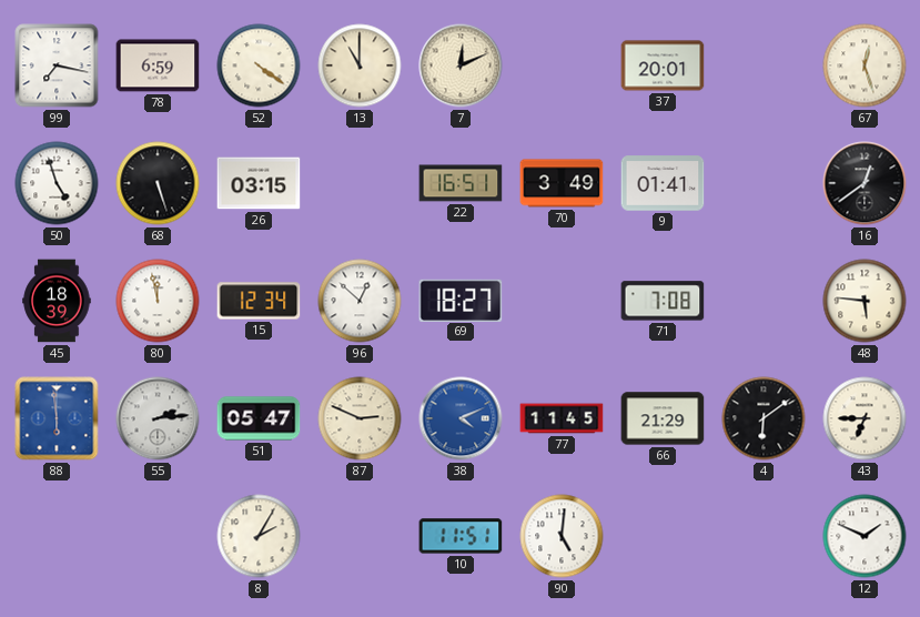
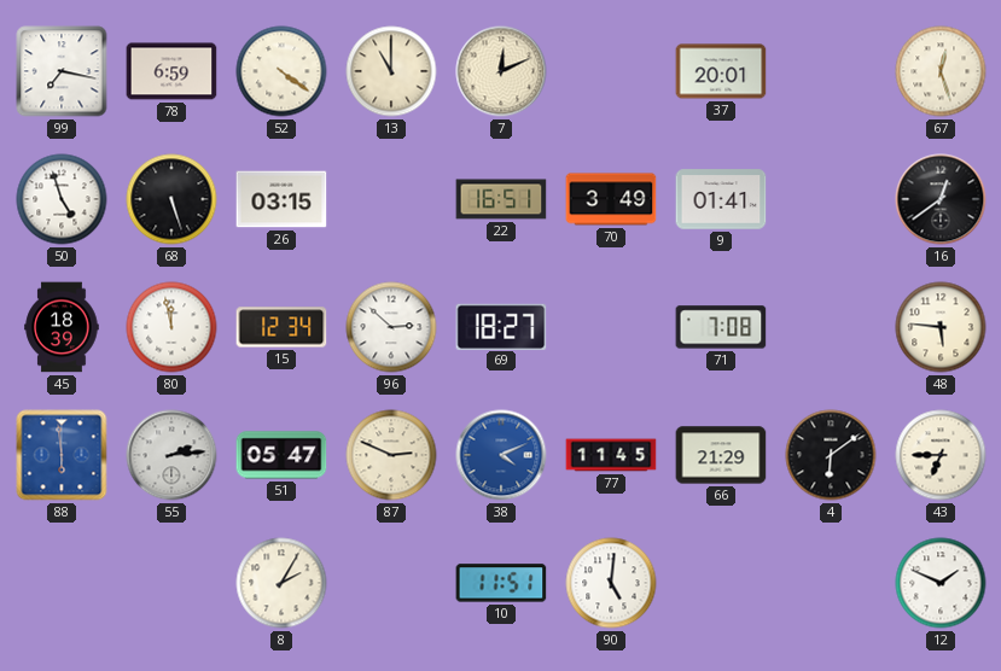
96: 12:52 -> 2:52 (391, 327)
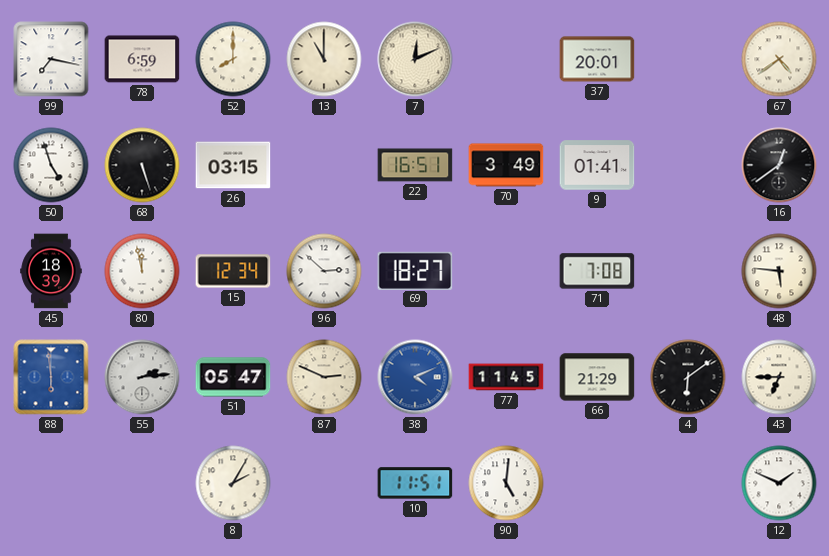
52: 4:21 -> 8:00 (233, 59)
67: 12:27 -> 4:39 (779, 59)
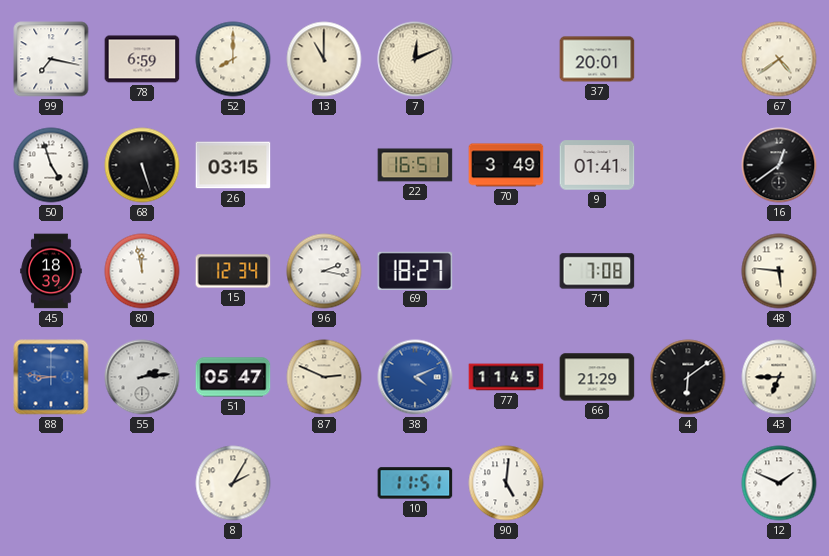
96: 2:52 -> 2:17 (324, 271)
88: 5:59 -> 8:46 (51, 377)
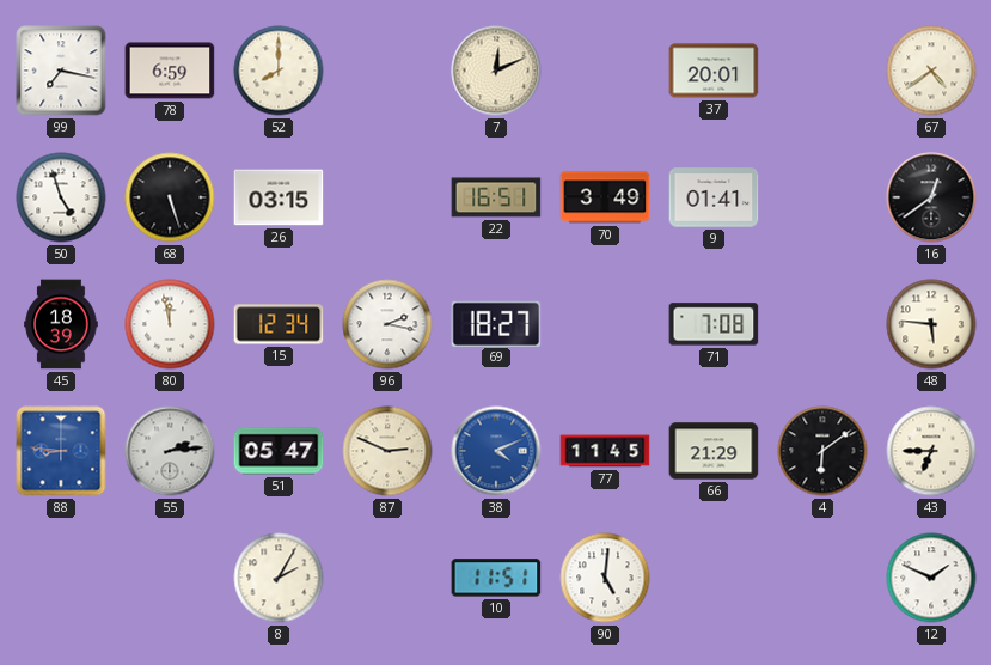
13: 11:00 -> none (324, 59)
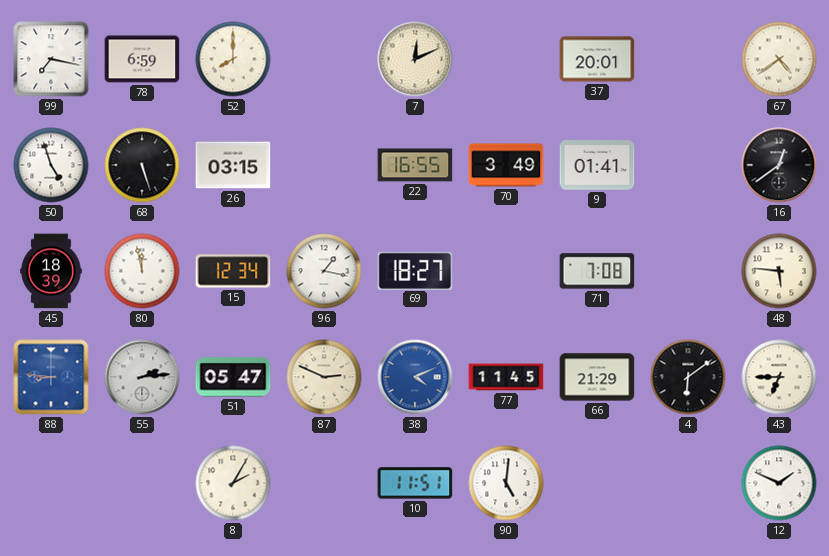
22: 16:51 -> 16:55 (415, 165)
96: 2:17 -> 1:17 (324, 271)
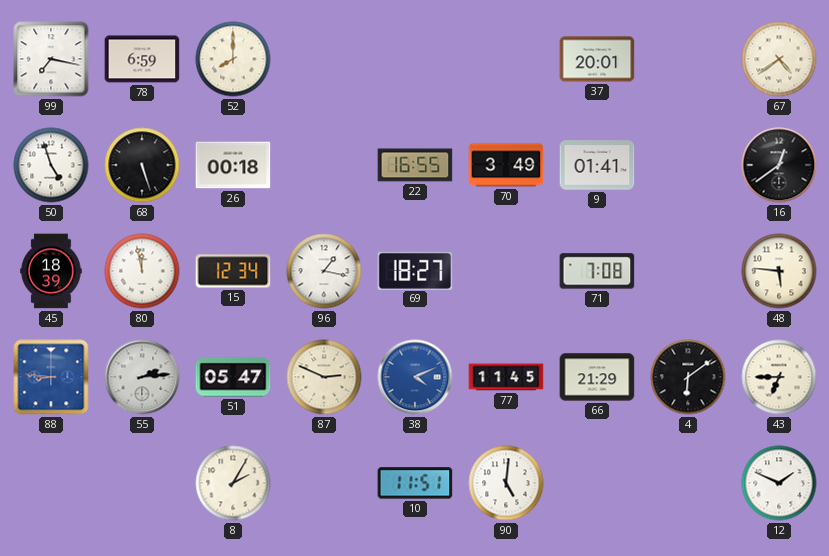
7: 12:11 -> none (415, 59)
26: 03:15 -> 00:18 (233, 165)
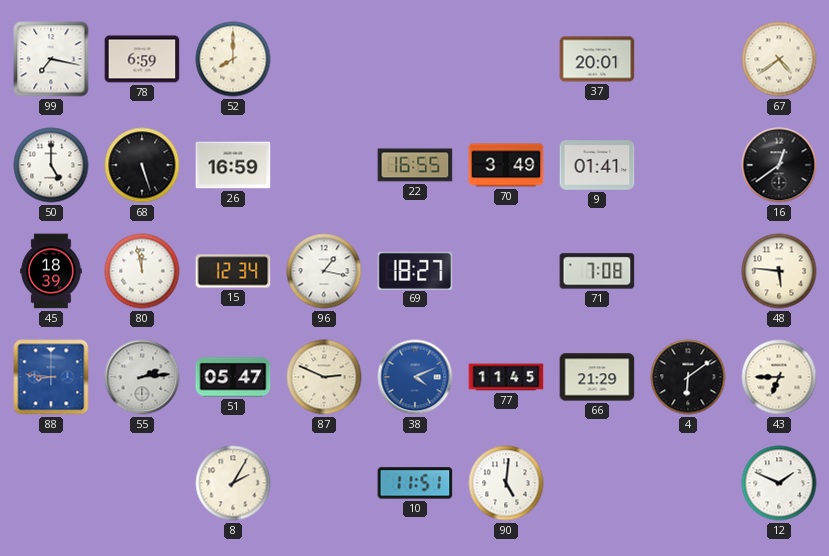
50: 4:57 -> 5:00 (51, 165)
26: 00:18 -> 16:59 (233, 165)
